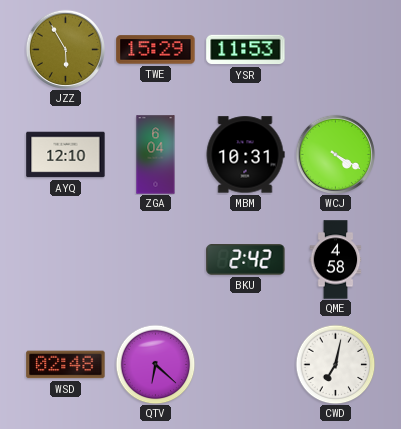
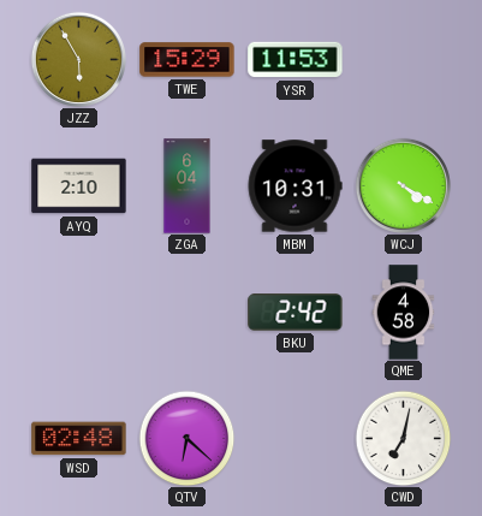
AYQ: 12:10 -> 2:10 (79, 186)
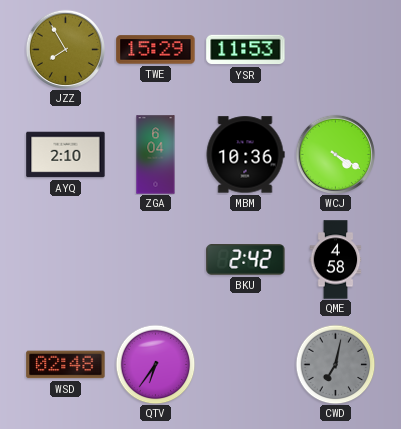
JZZ: 5:55 -> 7:55 (65, 49)
MBM: 10:31 -> 10:36 (245, 155)
QTV: 6:22 -> 6:36 (155, 364)
CWD dial: white -> grey (335, 364)
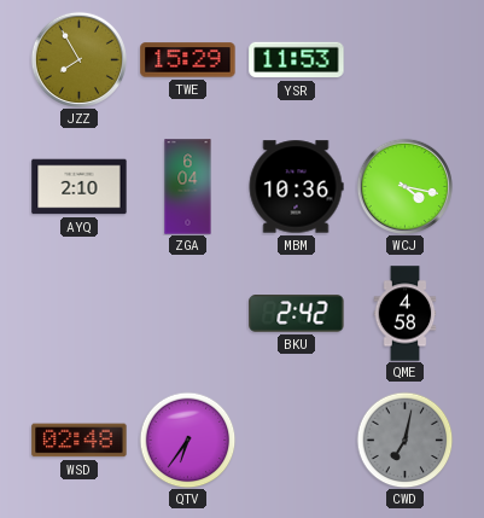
WCJ: 4:20 -> 4:17 (404, 186)
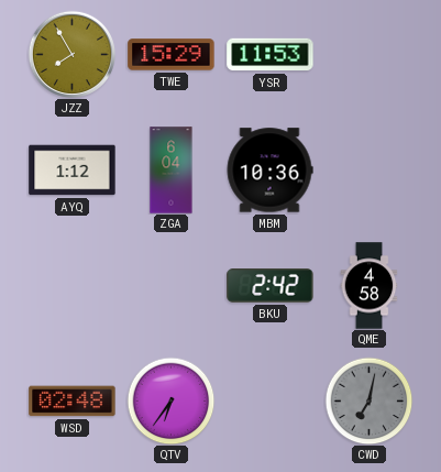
AYQ: 2:10 -> 1:12 (73, 171)
WCJ: 4:17 -> none (404, 186)
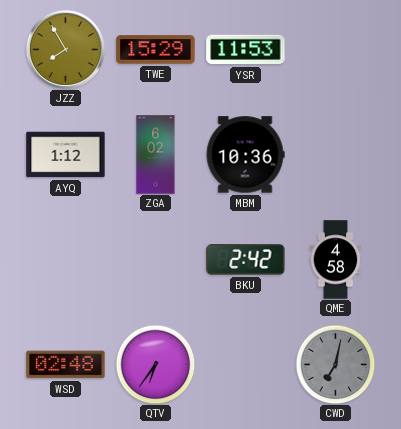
ZGA: 6:04 -> 6:02 (156, 155)
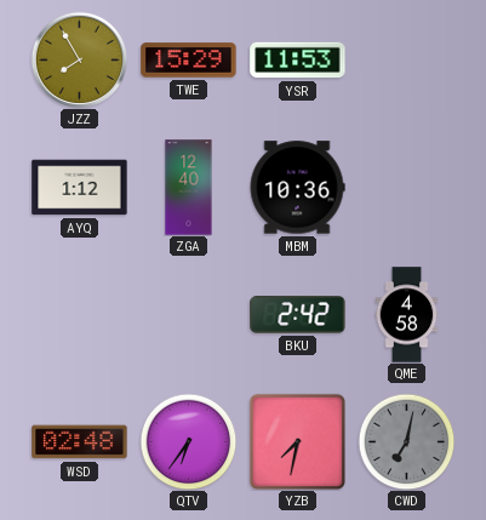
ZGA: 6:02 -> 12:40 (189, 188)
YZB: none -> 7:32 (297, 441)
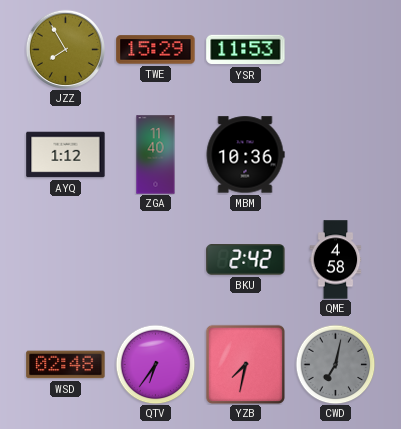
ZGA: 12:40 -> 11:40 (156, 155)
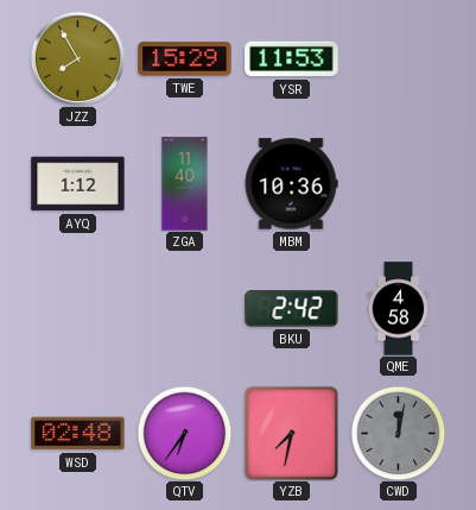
CWD: 7:02 -> 12:02 (398, 433)
